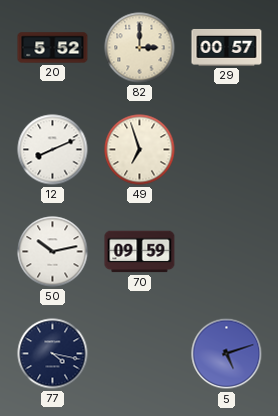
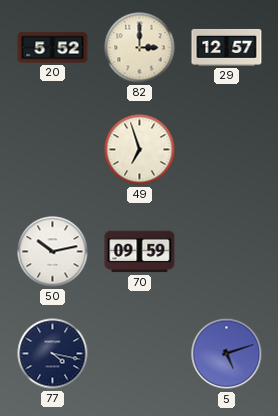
29: 00:57 -> 12:57 (227, 47)
12: 8:11 -> none (53, 150)
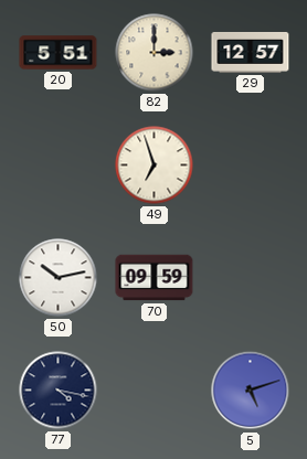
20: 5:52 -> 5:51 (59, 53)
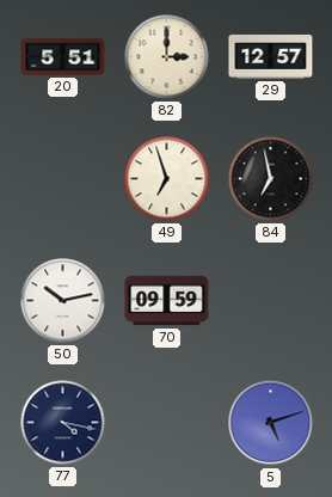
84: none -> 6:58 (271, 179)
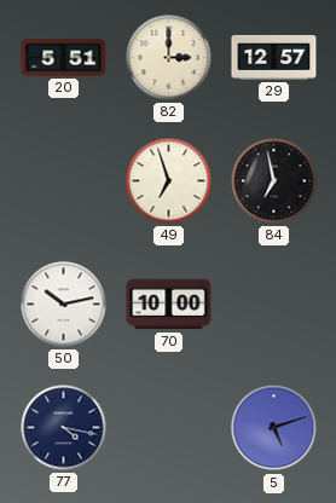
70: 09:59 -> 10:00 (169, 305)
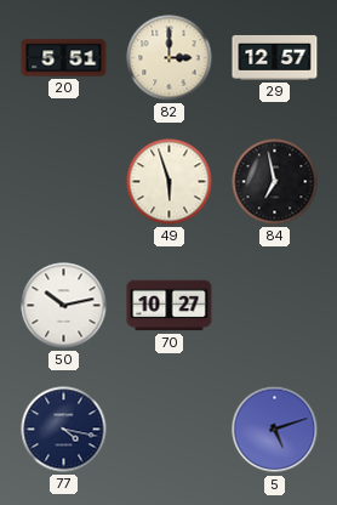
49: 6:57 -> 5:57 (170, 182)
70: 10:00 -> 10:27 (170, 306)
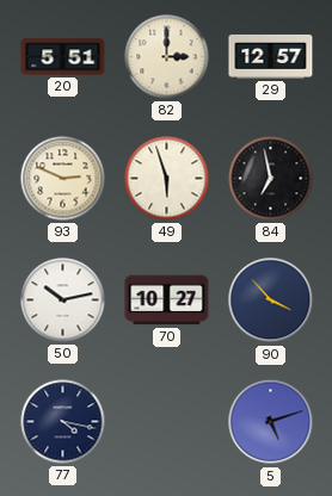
93: none -> 2:49 (63, 179)
90: none -> 3:53 (271, 300)
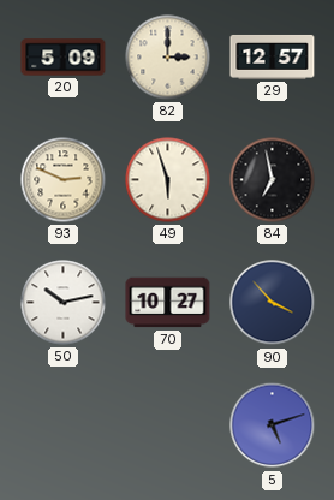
20: 5:51 -> 5:09 (64, 58)
77: 4:17 -> none (63, 422)
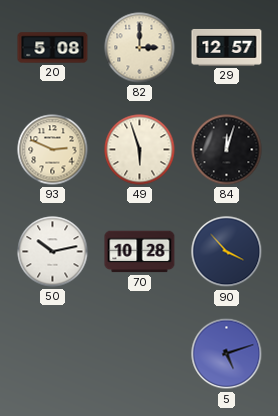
20: 5:09 -> 5:08 (53, 48)
84: 6:58 -> 12:03 (227, 150)
70: 10:27 -> 10:28 (140, 252)
